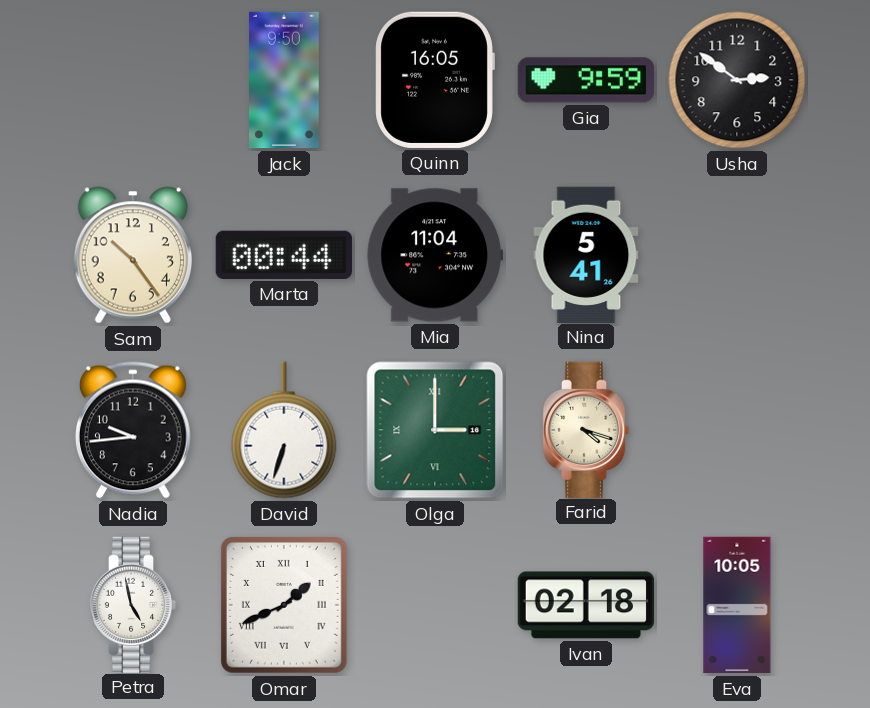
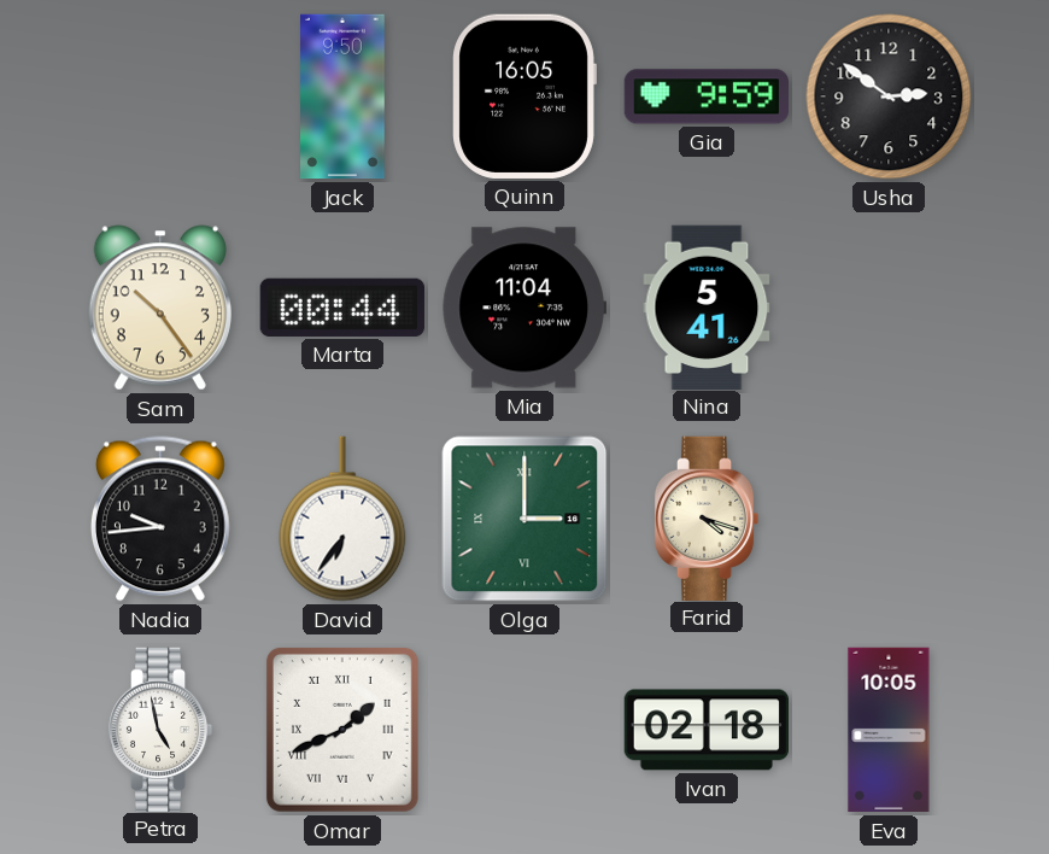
David: 6:33 -> 6:36 (342, 519)
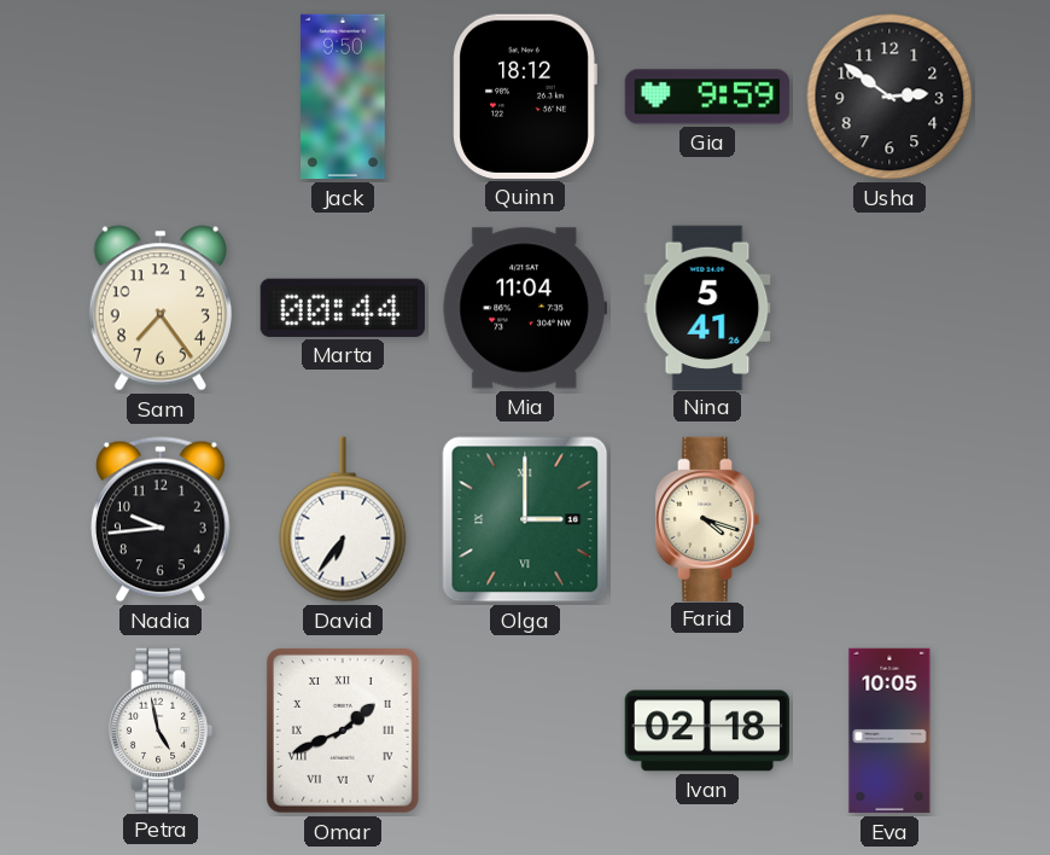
Quinn: 16:05 -> 18:12 (525, 97)
Sam: 10:24 -> 7:24 (161, 308)
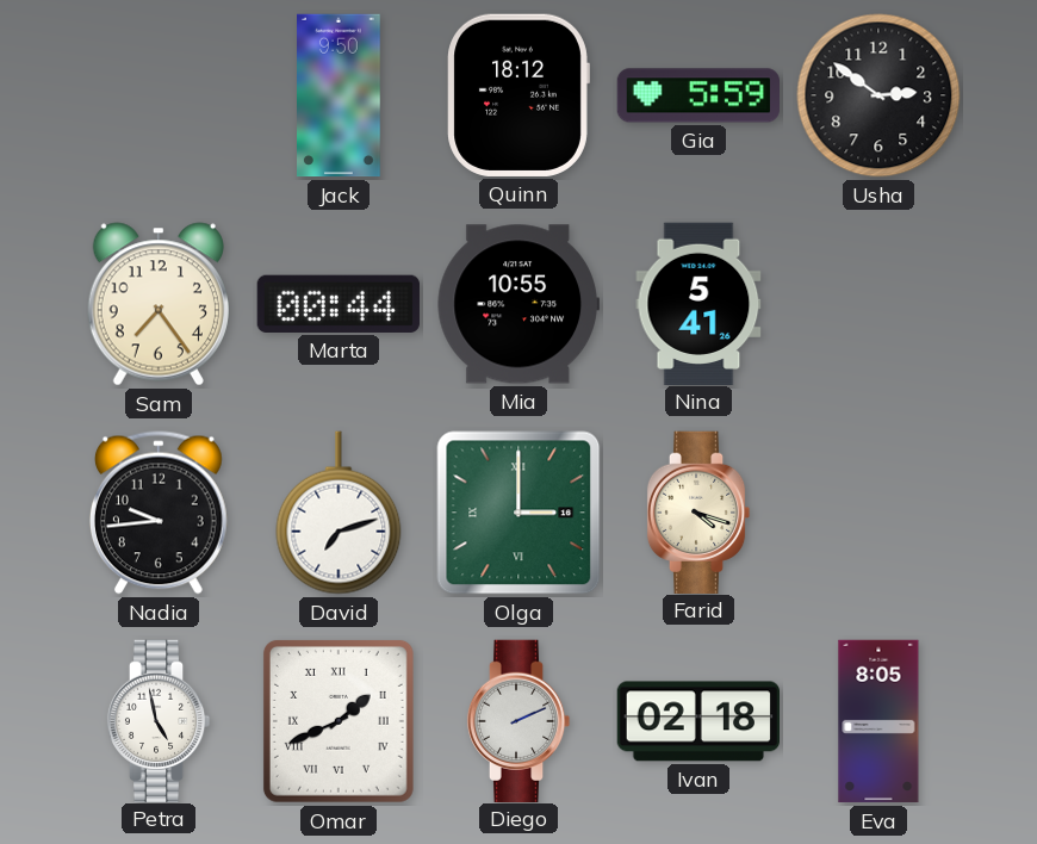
Gia: 9:59 -> 5:59 (697, 95)
Mia: 11:04 -> 10:55 (517, 304)
David: 6:36 -> 7:12 (339, 513)
Diego: none -> 2:11 (518, 720)
Eva: 10:05 -> 8:05 (878, 721)
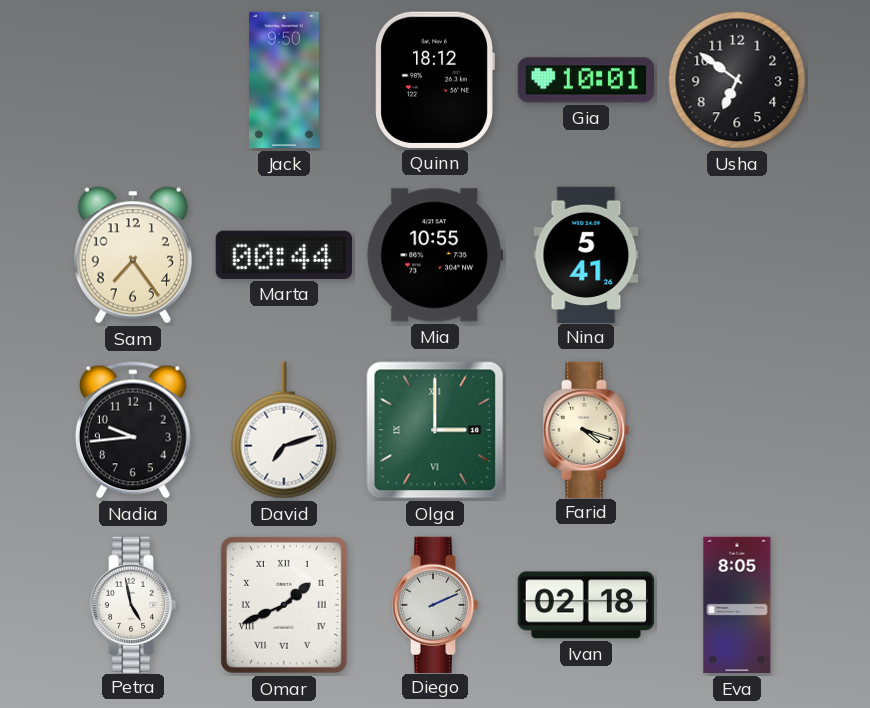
Gia: 5:59 -> 10:01 (585, 80)
Usha: 2:51 -> 6:51 (737, 80)
